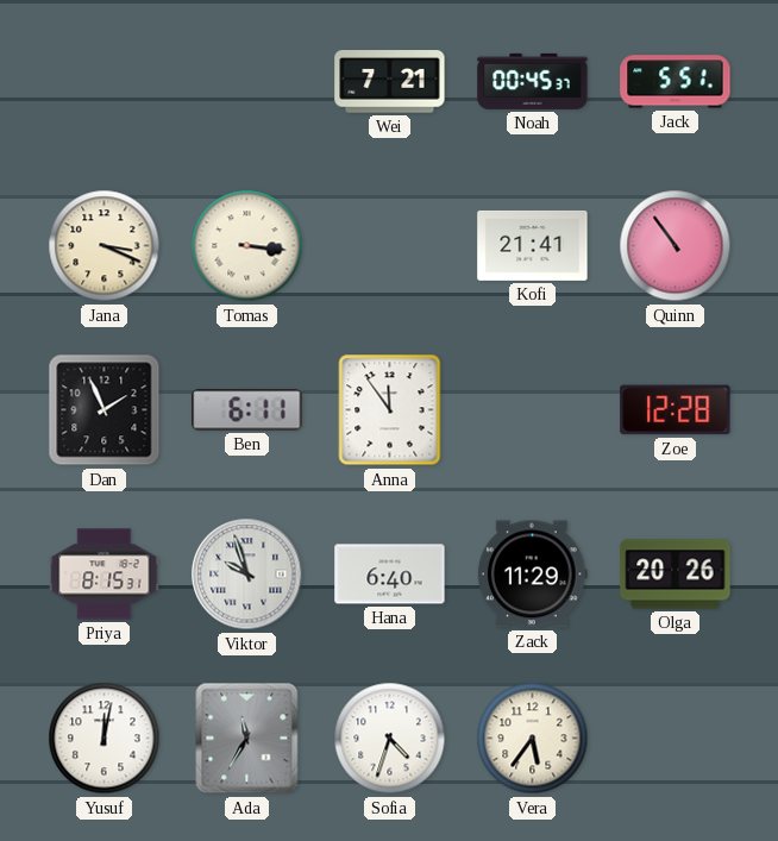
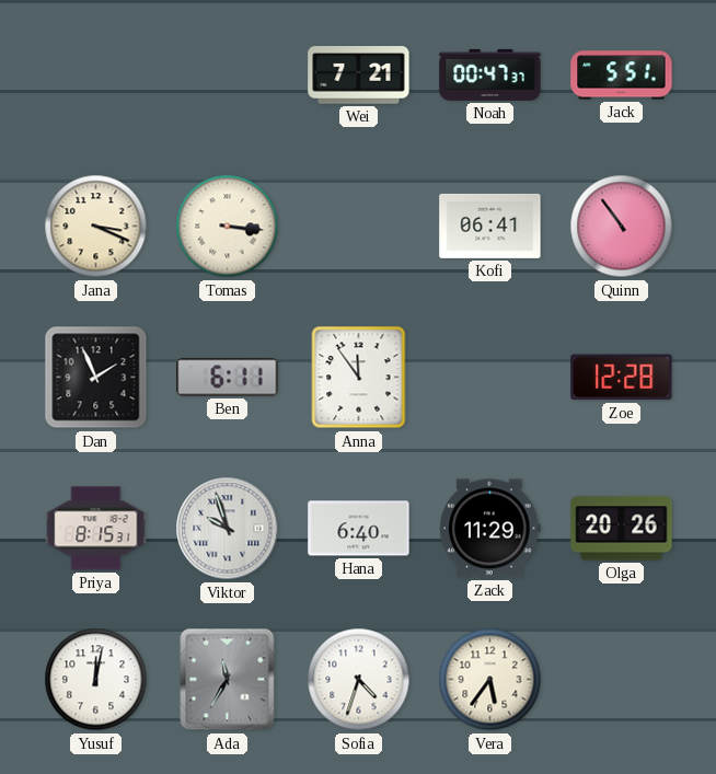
Noah: 00:45 -> 00:47 (490, 74)
Kofi: 21:41 -> 06:41 (490, 226)
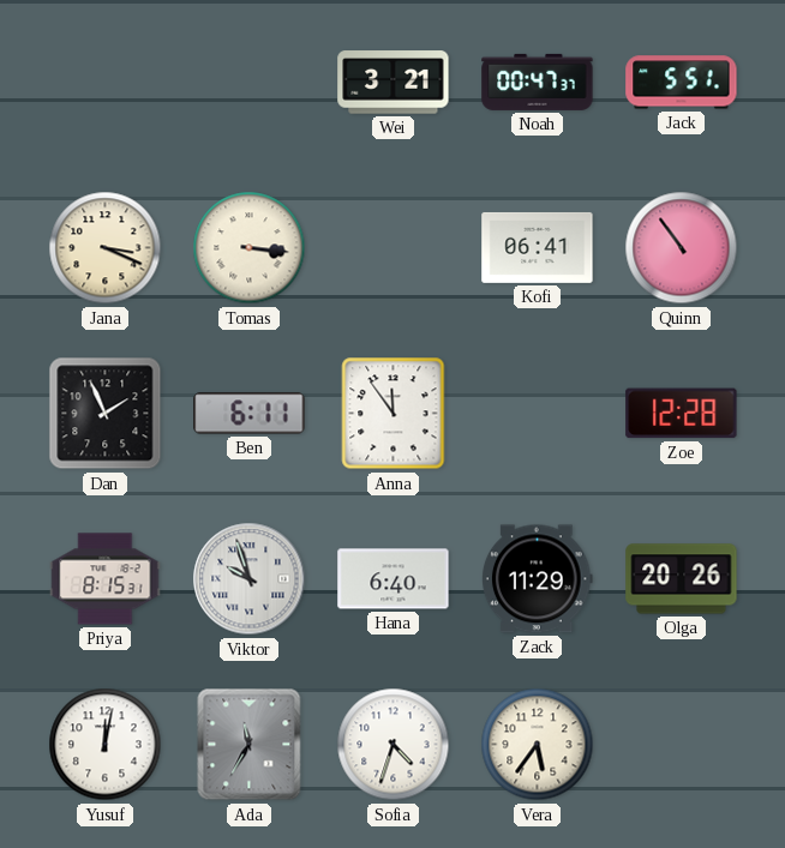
Wei: 7:21 -> 3:21 (394, 83)
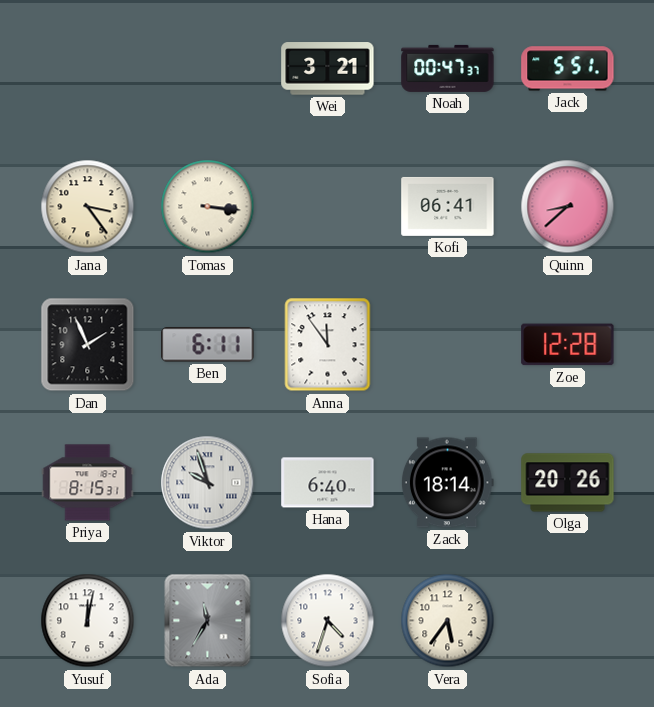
Jana: 3:19 -> 3:24 (88, 207)
Quinn: 10:54 -> 8:38 (568, 207)
Zack: 11:29 -> 18:14 (447, 483)
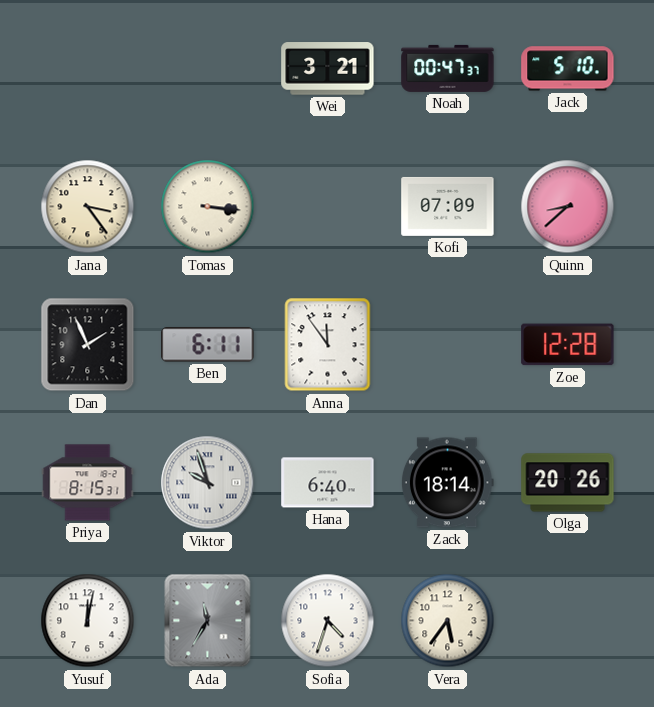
Jack: 5:51 -> 5:10 (568, 69)
Kofi: 06:41 -> 07:09 (448, 206)
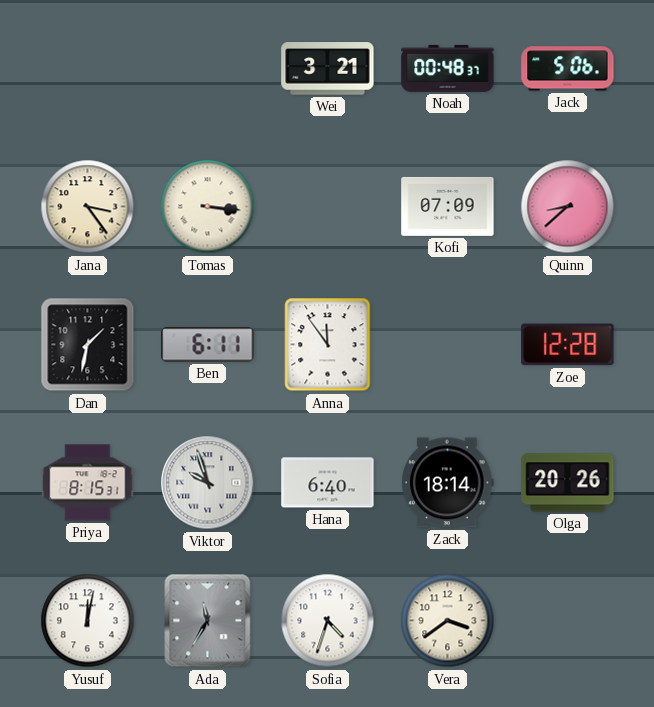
Noah: 00:47 -> 00:48 (448, 68)
Jack: 5:10 -> 5:06 (568, 69)
Dan: 1:56 -> 1:32 (88, 345)
Vera: 5:36 -> 3:39 (448, 621)
